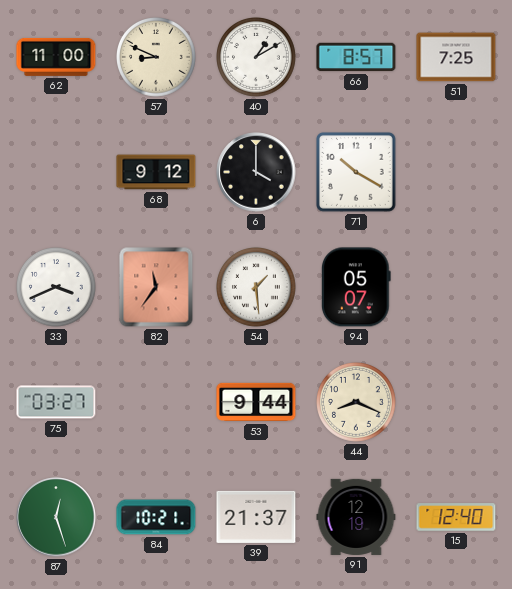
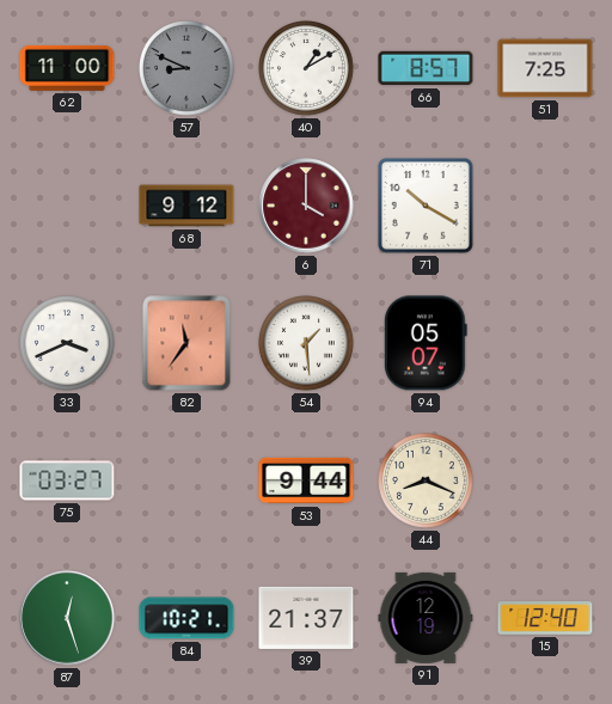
57 dial: cream -> grey (188, 69)
6 dial: black -> burgundy (306, 206)
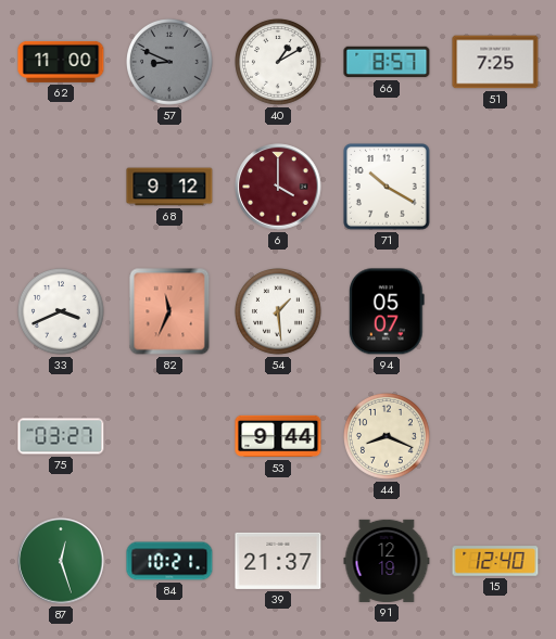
82: 11:36 -> 11:34 (169, 311)
